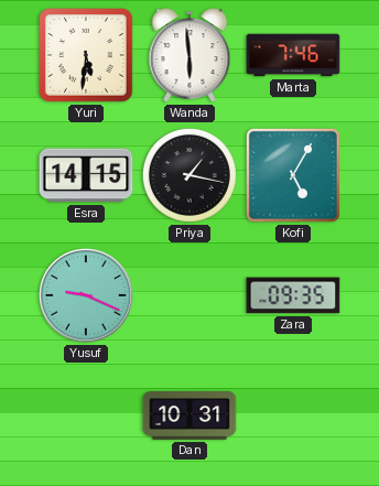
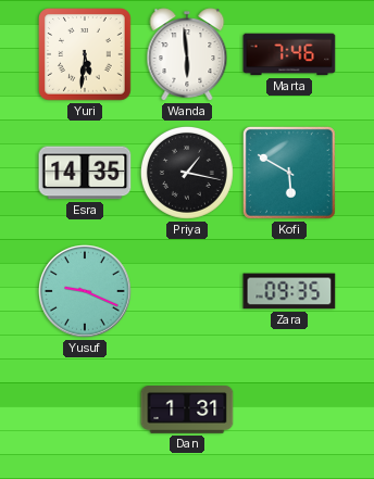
Esra: 14:15 -> 14:35 (85, 173)
Kofi: 5:05 -> 5:50 (289, 173)
Dan: 10:31 -> 1:31 (187, 409)
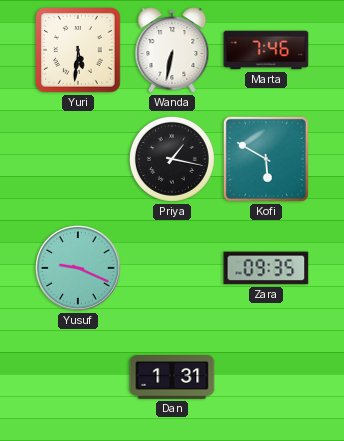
Wanda: 5:59 -> 6:32 (172, 50)
Esra: 14:35 -> none (85, 173)
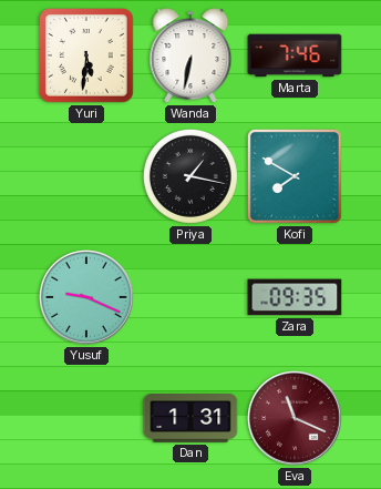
Kofi: 5:50 -> 7:50 (295, 176)
Eva: none -> 11:19 (296, 419)
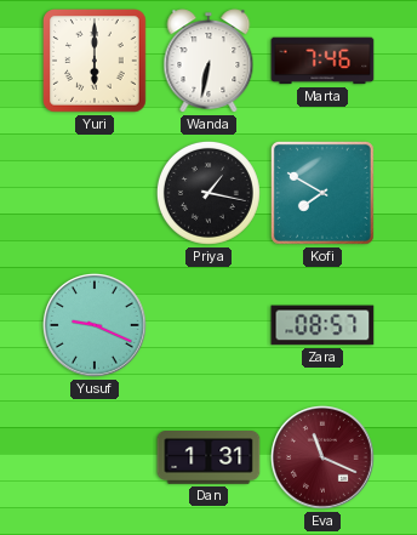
Yuri: 5:31 -> 6:00 (96, 62)
Zara: 09:35 -> 08:57 (322, 325)
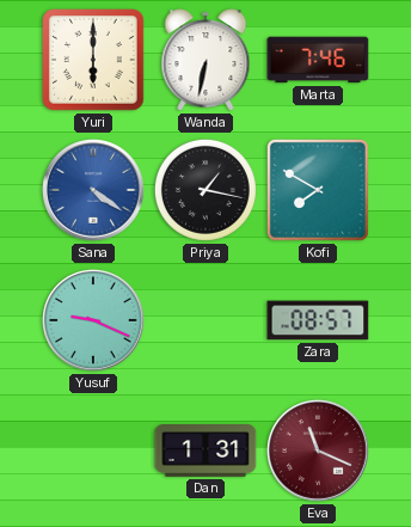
Sana: none -> 4:21 (94, 191)
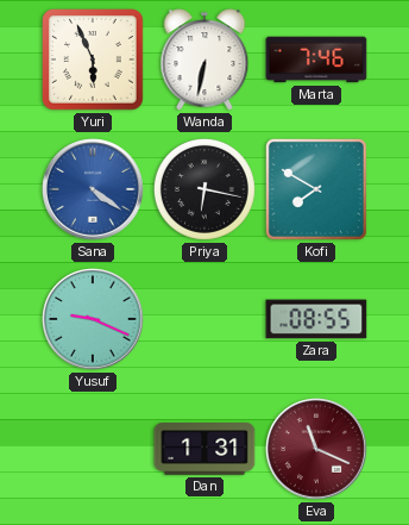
Yuri: 6:00 -> 5:56 (94, 61)
Priya: 1:17 -> 6:17 (204, 189)
Zara: 08:57 -> 08:55 (316, 319)
